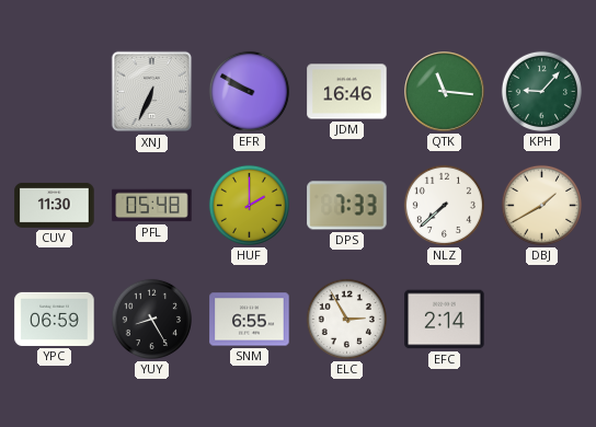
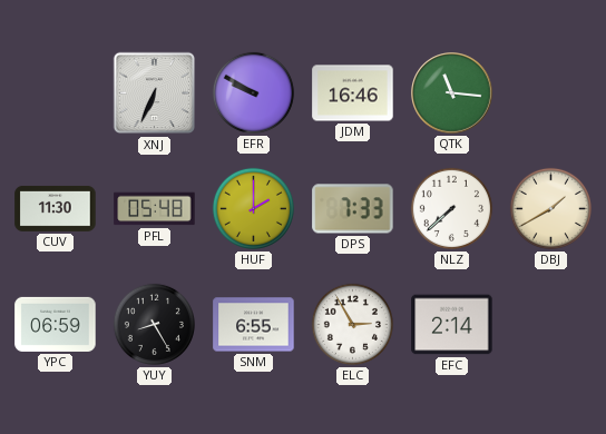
KPH: 9:07 -> none (541, 91)
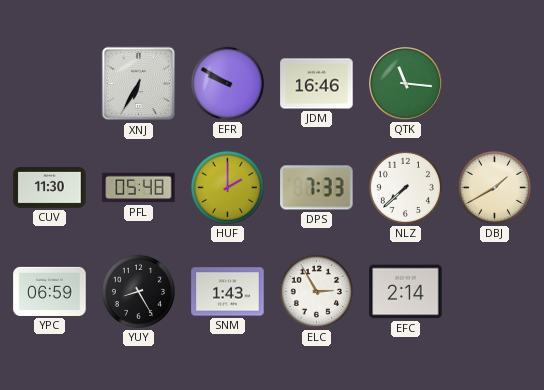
XNJ: 6:34 -> 6:35 (139, 84)
SNM: 6:55 -> 1:43 (228, 292)
